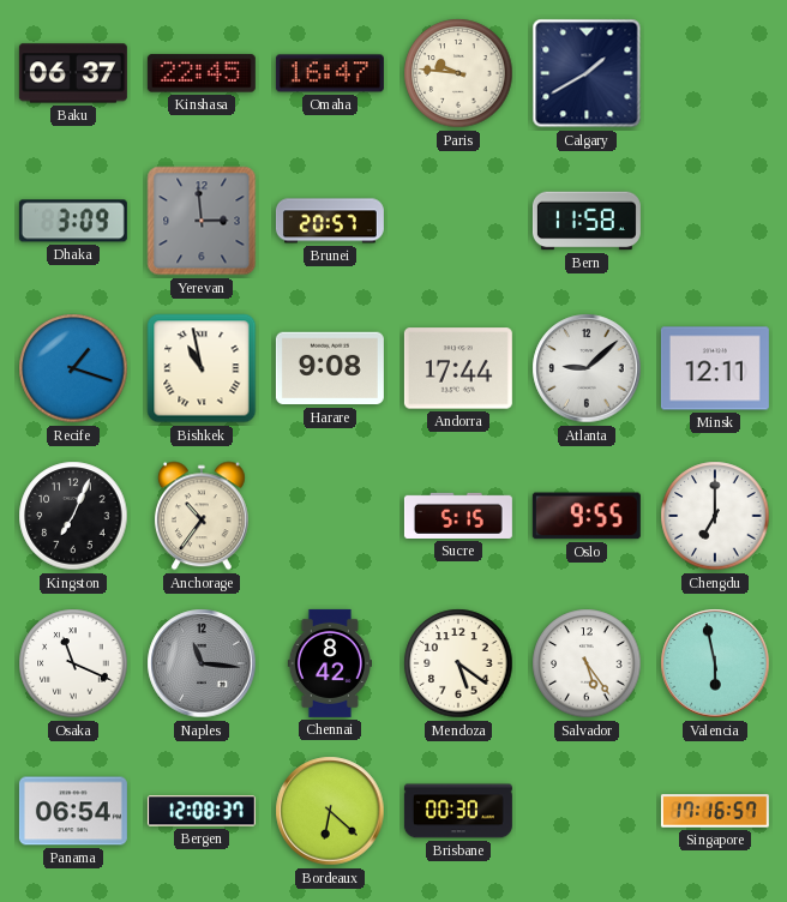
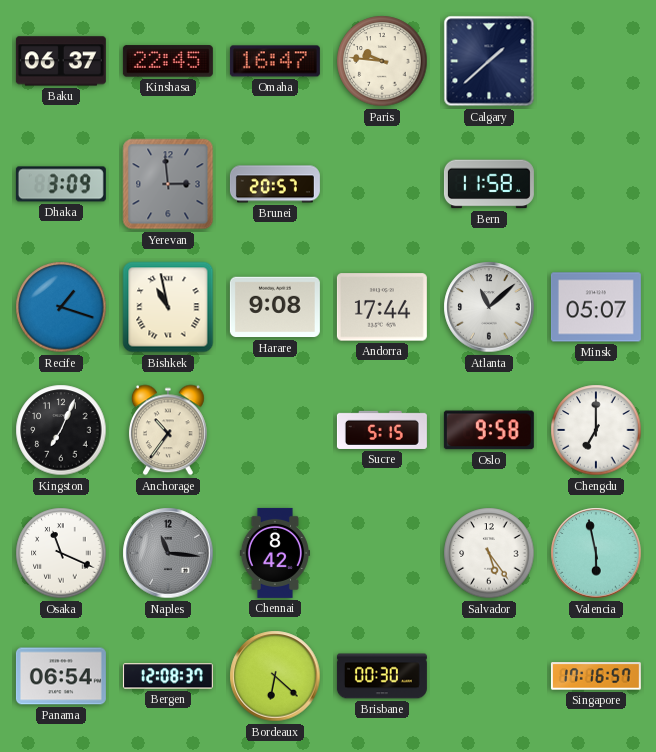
Calgary: 1:40 -> 1:38 (489, 61)
Atlanta: 9:08 -> 11:08 (489, 307)
Minsk: 12:11 -> 05:07 (596, 307)
Oslo: 9:55 -> 9:58 (489, 430)
Mendoza: 5:21 -> none (458, 663)
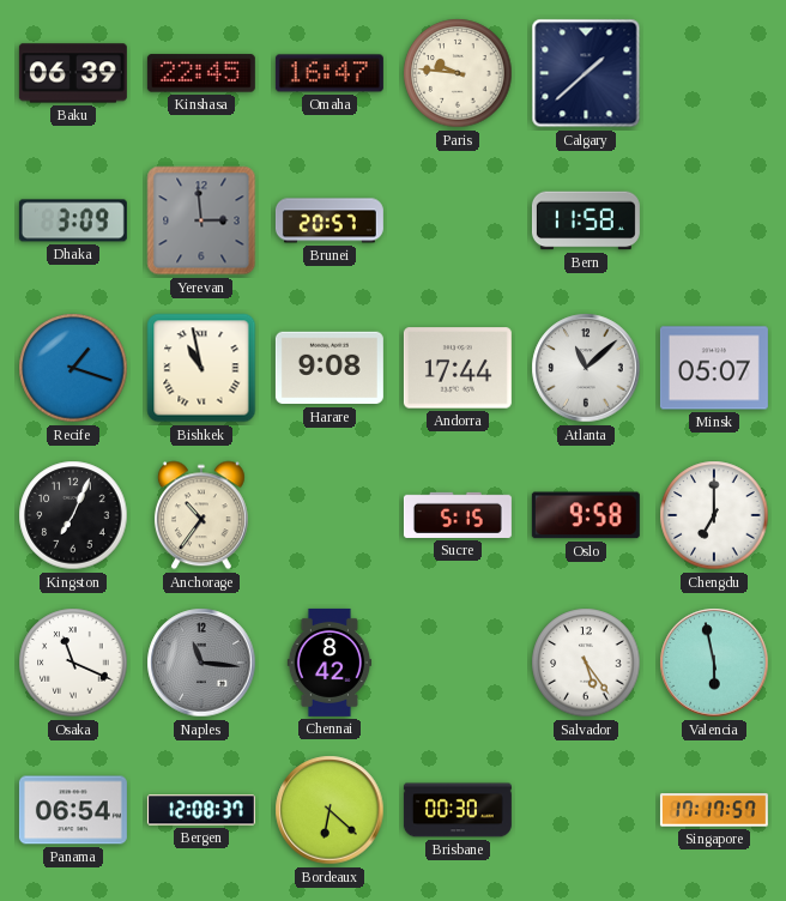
Baku: 06:37 -> 06:39 (73, 73)
Singapore: 17:16 -> 17:17 (714, 810)
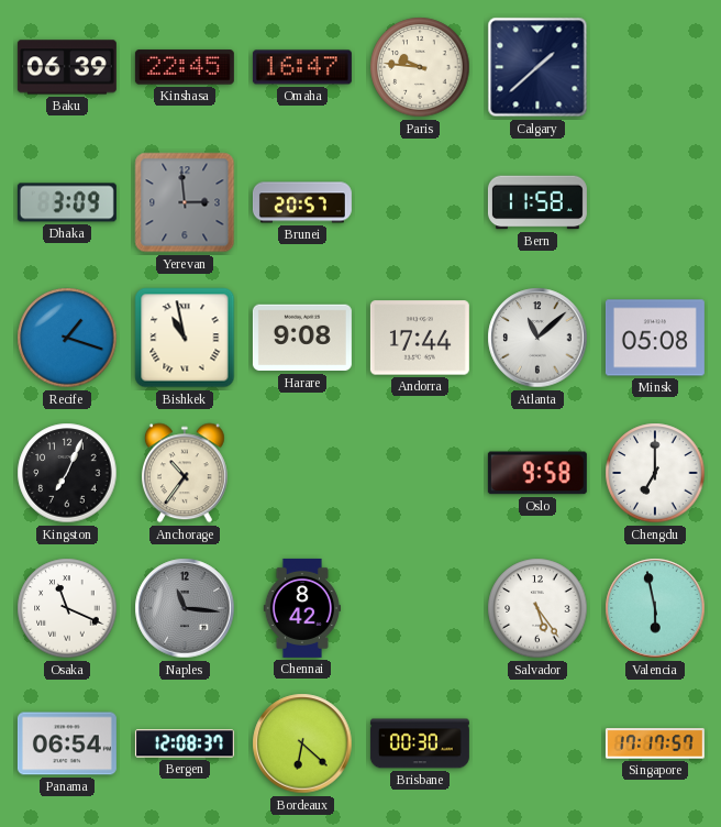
Minsk: 05:07 -> 05:08 (655, 338)
Sucre: 5:15 -> none (458, 515)
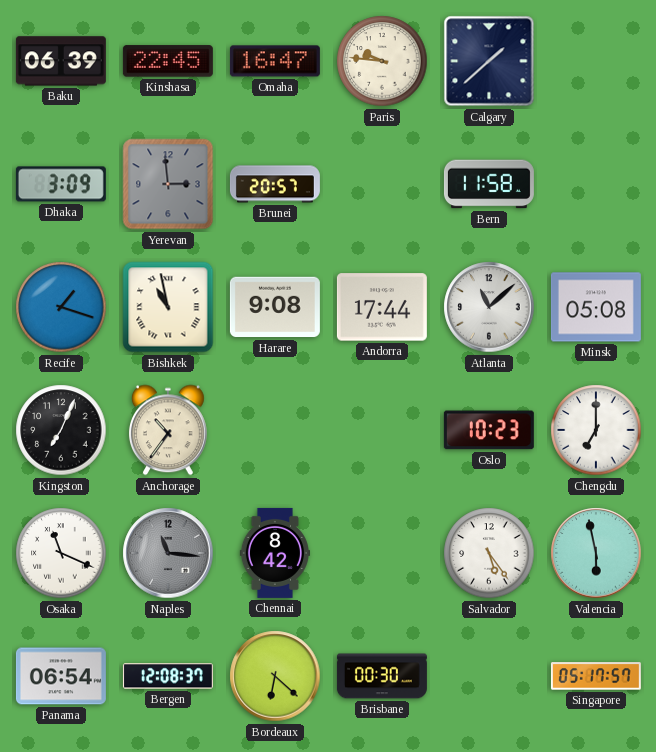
Oslo: 9:58 -> 10:23 (489, 430)
Singapore: 17:17 -> 05:17 (596, 676)
